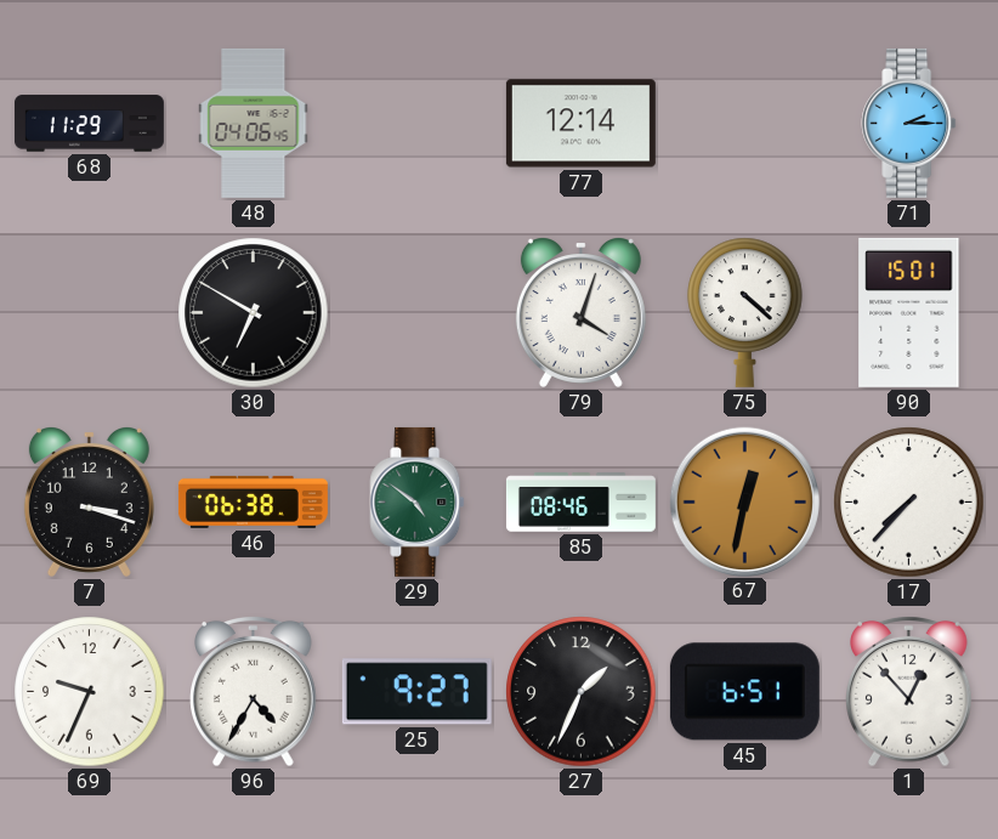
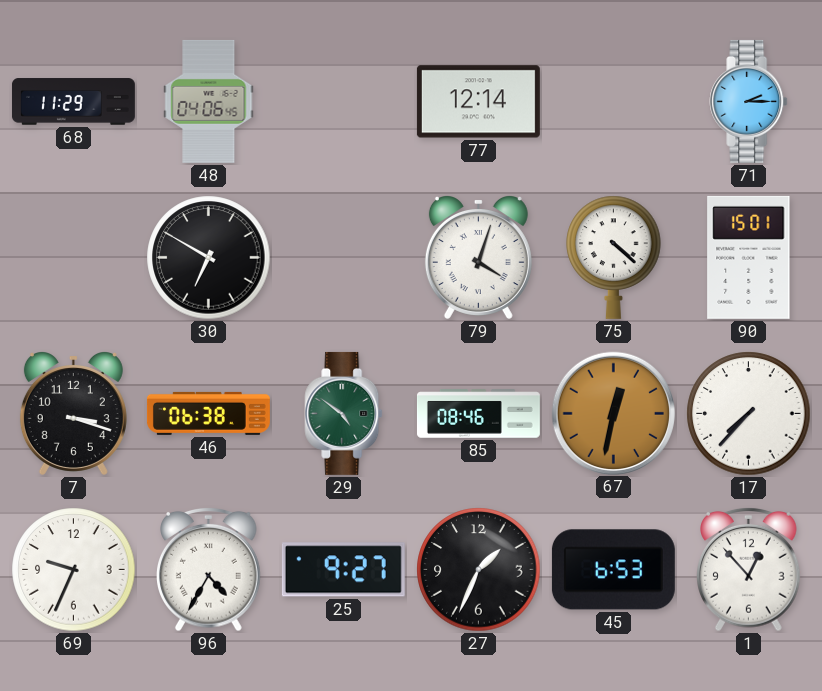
45: 6:51 -> 6:53 (613, 570)
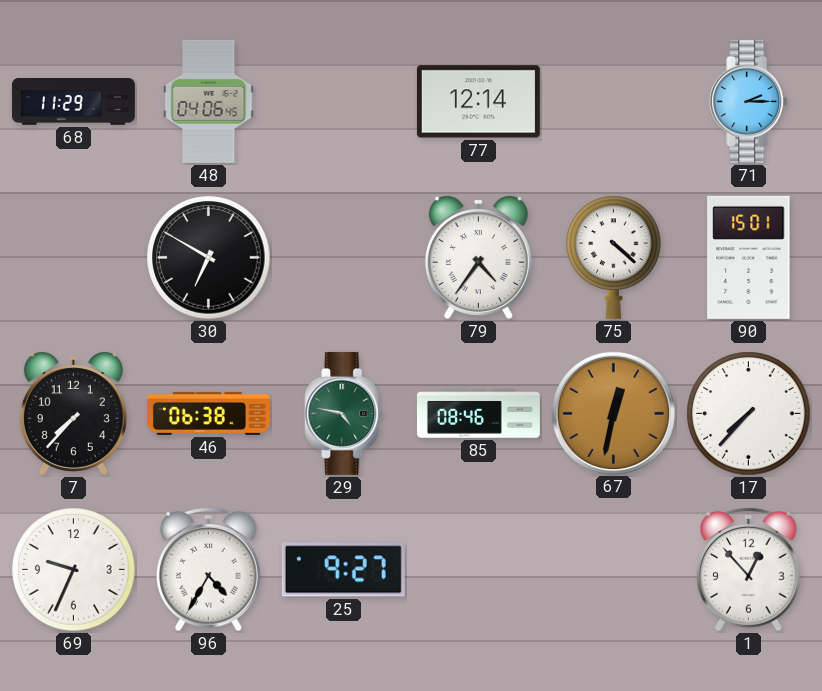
79: 4:03 -> 4:36 (478, 258)
7: 3:18 -> 7:37 (73, 414)
29: 4:51 -> 4:47 (344, 413)
27: 1:34 -> none (479, 570)
45: 6:53 -> none (613, 570)
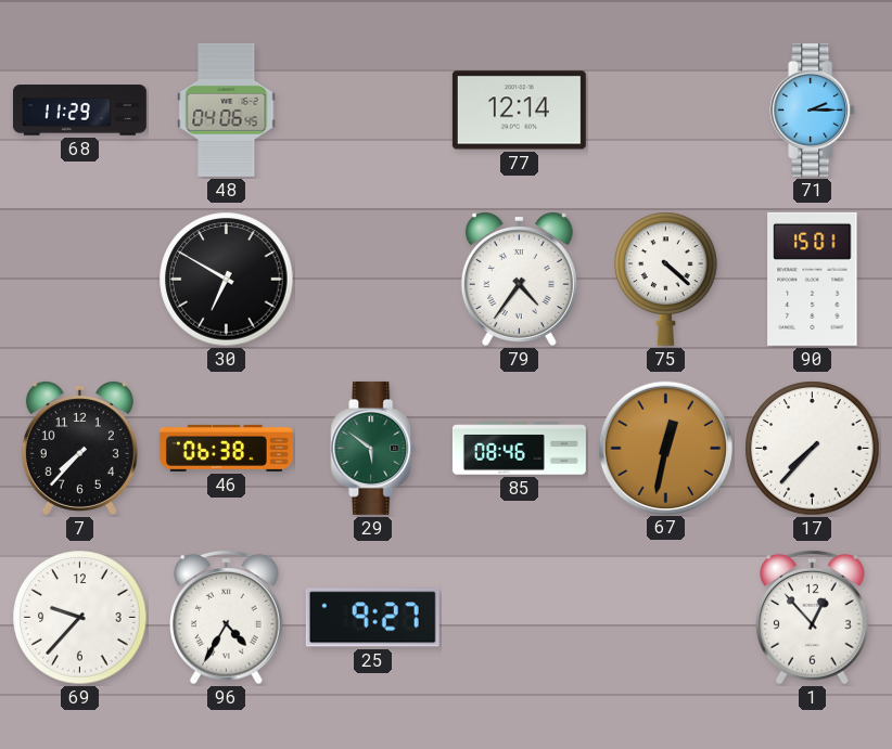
29: 4:47 -> 5:51 (373, 448)
69: 9:34 -> 9:37 (80, 618)
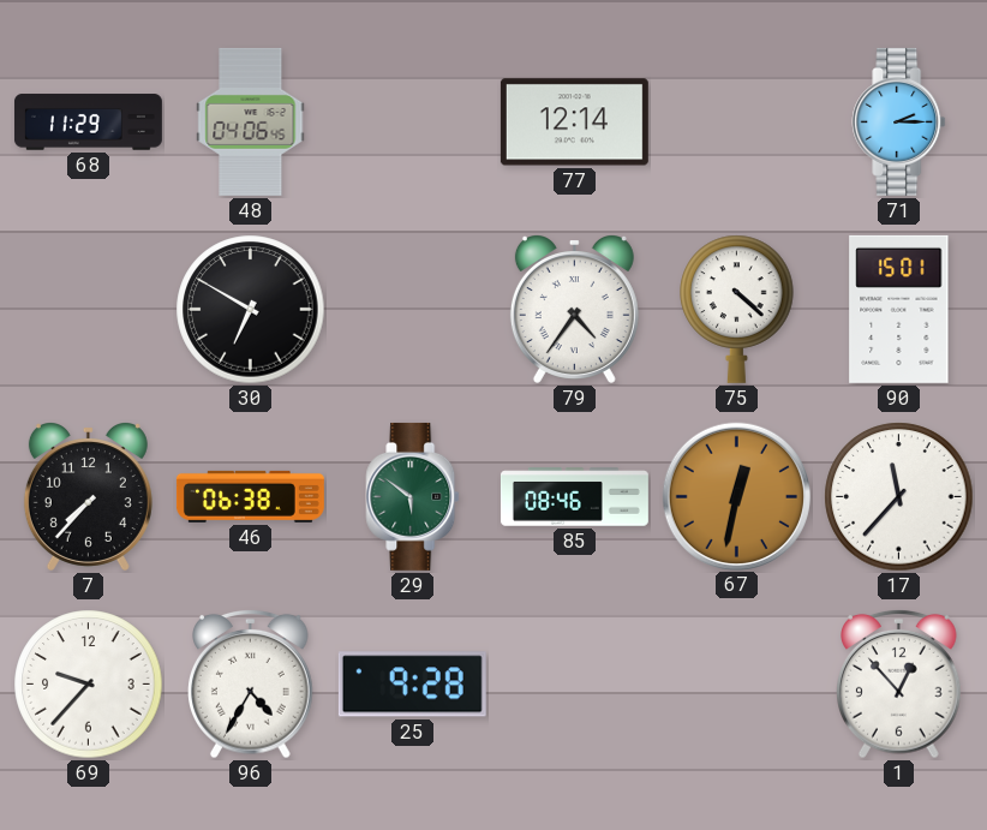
17: 7:37 -> 11:37 (899, 497)
25: 9:27 -> 9:28 (412, 685)
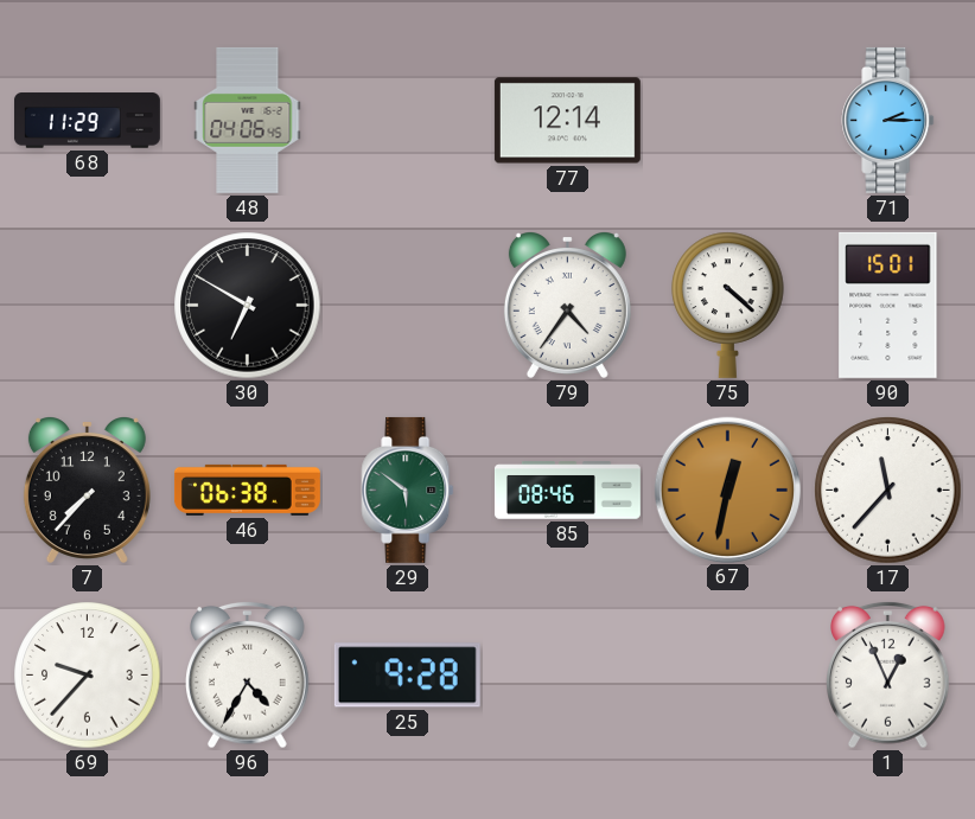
1: 12:53 -> 12:56 (888, 674)
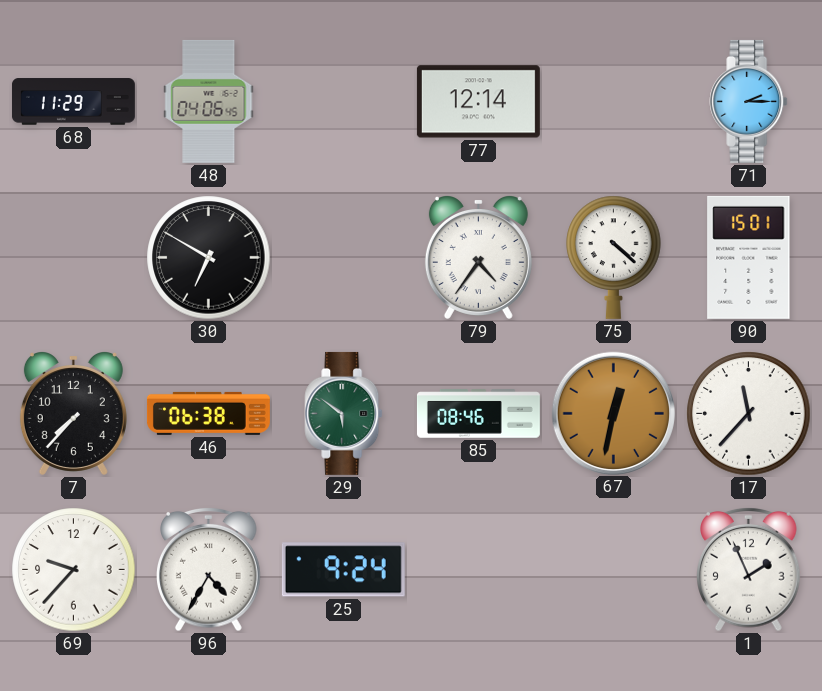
25: 9:28 -> 9:24 (343, 570)
1: 12:56 -> 1:56 (749, 569)
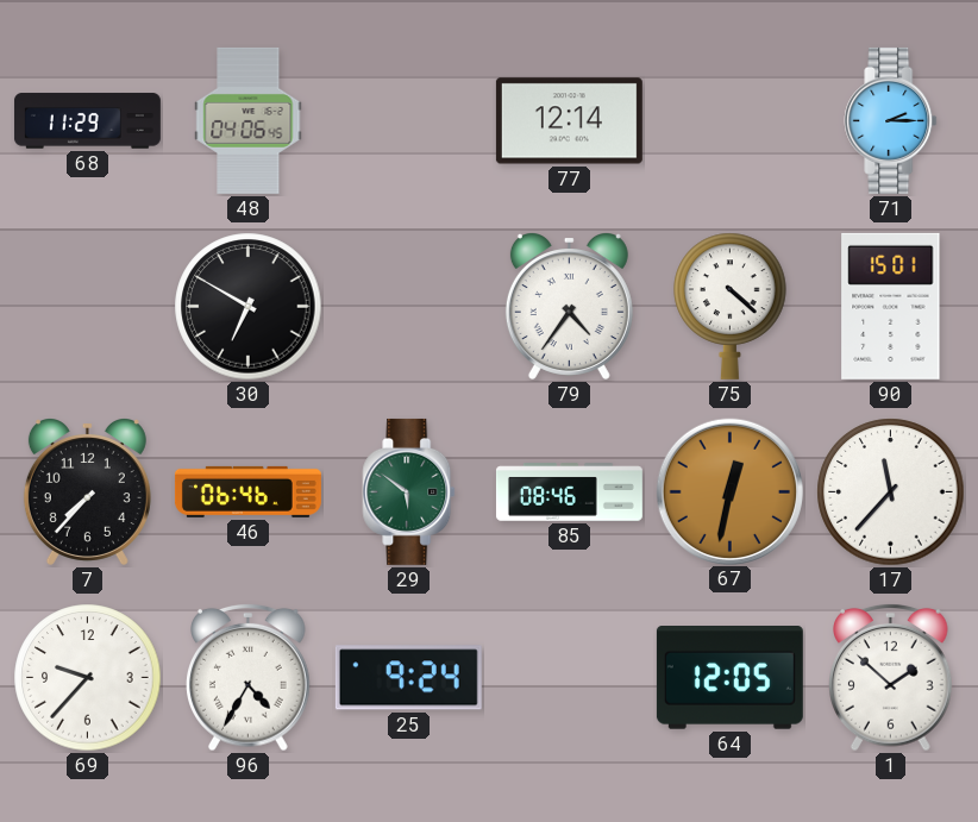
46: 06:38 -> 06:46 (247, 491)
64: none -> 12:05 (729, 678)
1: 1:56 -> 1:52 (891, 677)
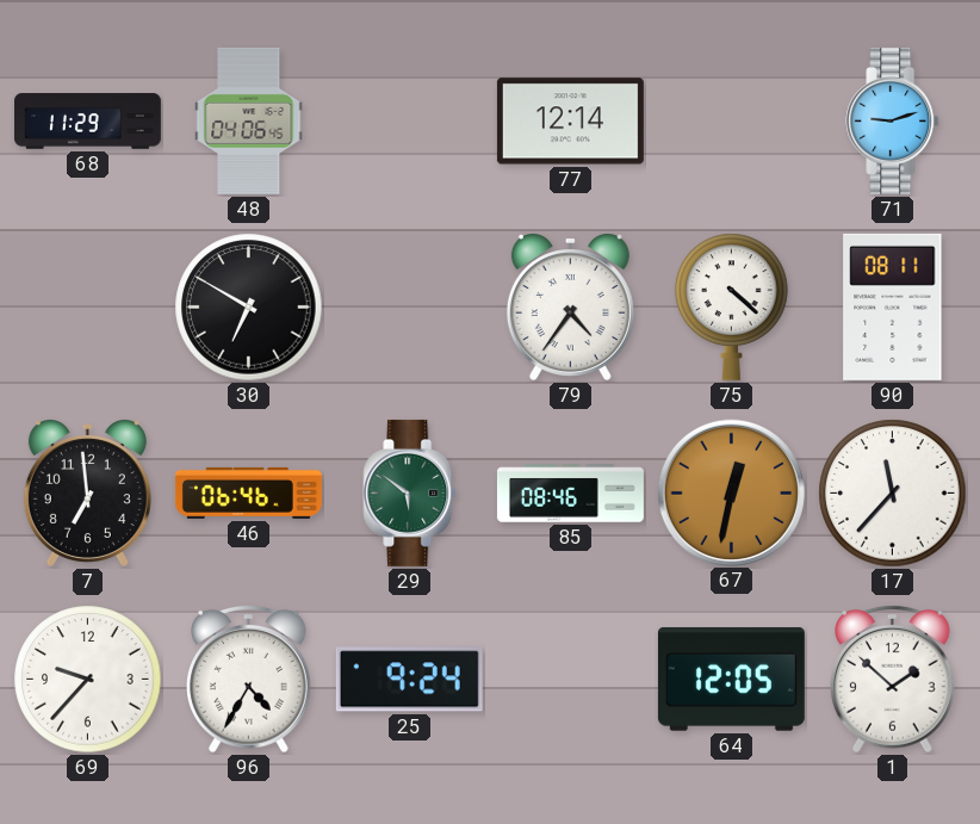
71: 2:15 -> 9:12 (893, 120)
90: 15:01 -> 08:11 (893, 306)
7: 7:37 -> 6:59 (87, 494)
